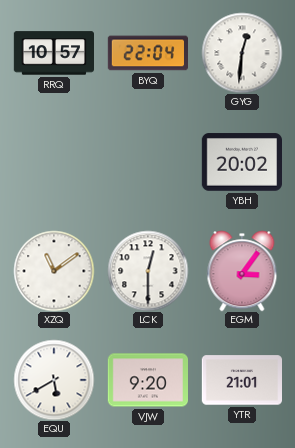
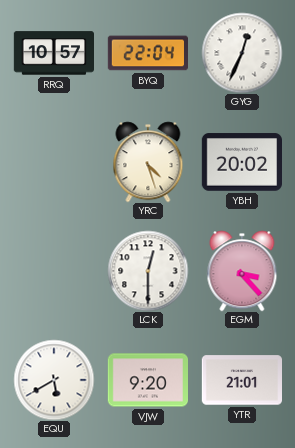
GYG: 12:31 -> 12:34 (242, 53)
YRC: none -> 4:27 (148, 162)
XZQ: 11:09 -> none (54, 271)
EGM: 3:06 -> 3:23 (242, 271)
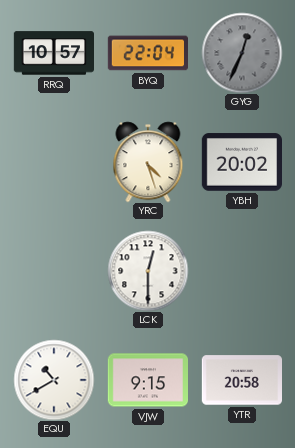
GYG dial: white -> grey (242, 53)
EGM: 3:23 -> none (242, 271)
EQU: 5:40 -> 10:40 (54, 380)
VJW: 9:20 -> 9:15 (147, 380)
YTR: 21:01 -> 20:58 (241, 380)
